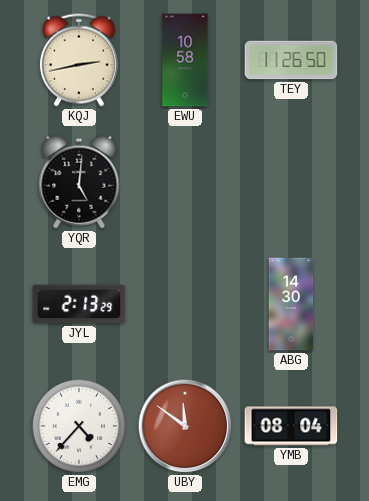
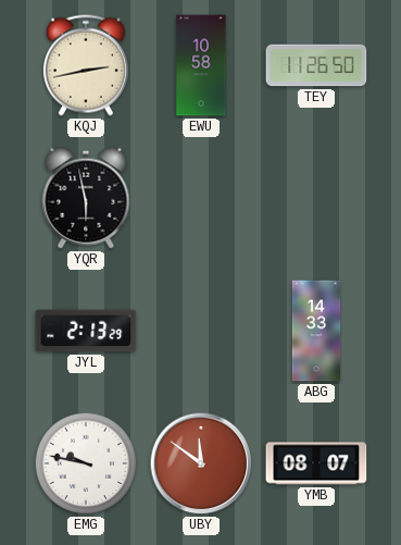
YQR: 5:01 -> 5:58 (86, 198)
ABG: 14:30 -> 14:33 (316, 331)
EMG: 4:37 -> 9:47 (86, 463)
YMB: 08:04 -> 08:07 (316, 463)
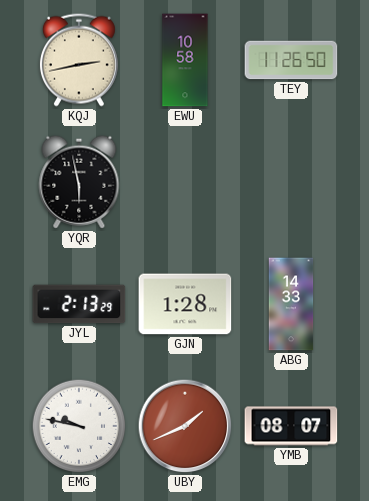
GJN: none -> 1:28 (185, 304)
UBY: 11:51 -> 1:41 (185, 426)
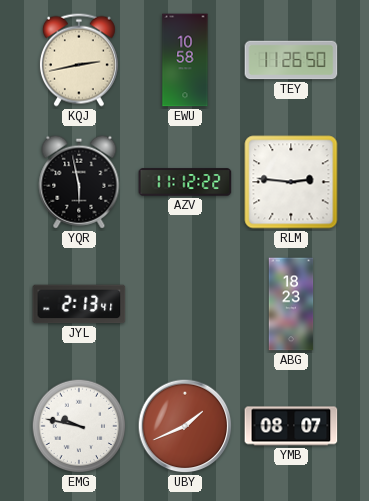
AZV: none -> 11:12 (185, 182)
RLM: none -> 2:46 (291, 182)
JYL: 2:13:29 -> 2:13:41 (79, 304)
GJN: 1:28 -> none (185, 304)
ABG: 14:33 -> 18:23 (291, 304)
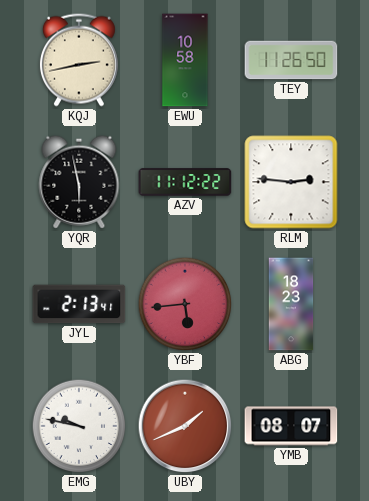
YBF: none -> 5:44 (185, 304)
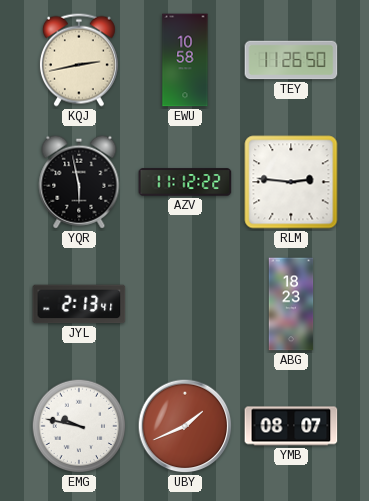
YBF: 5:44 -> none (185, 304)
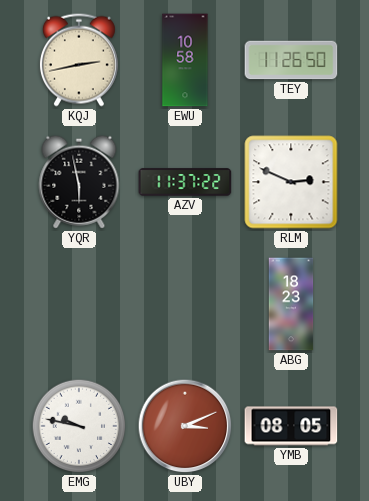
AZV: 11:12 -> 11:37 (185, 182)
RLM: 2:46 -> 2:49 (291, 182)
JYL: 2:13 -> none (79, 304)
UBY: 1:41 -> 3:11 (185, 426)
YMB: 08:07 -> 08:05 (291, 426)
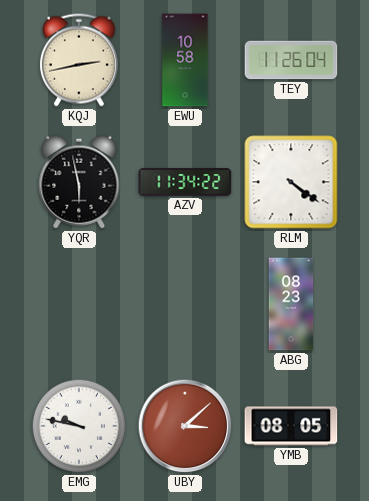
TEY: 11:26:50 -> 11:26:04 (291, 60)
AZV: 11:37 -> 11:34 (185, 182)
RLM: 2:49 -> 4:21 (291, 182)
ABG: 18:23 -> 08:23 (291, 304)
UBY: 3:11 -> 3:08 (185, 426)
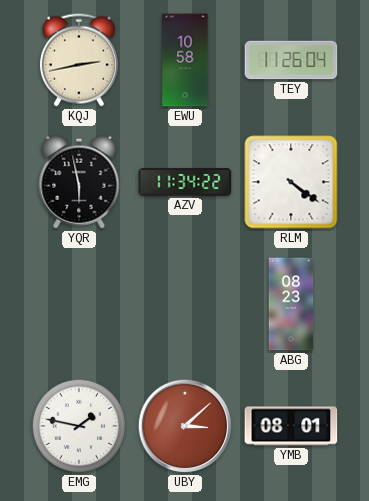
EMG: 9:47 -> 1:47 (79, 426)
YMB: 08:05 -> 08:01 (291, 426)
